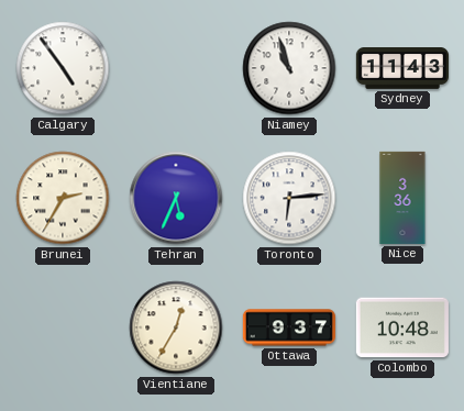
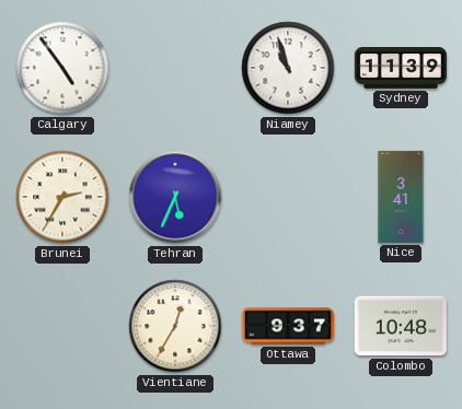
Sydney: 11:43 -> 11:39 (401, 68)
Toronto: 6:14 -> none (289, 198)
Nice: 3:36 -> 3:41 (401, 197)
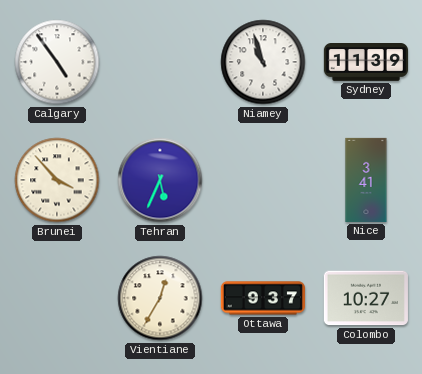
Brunei: 2:35 -> 3:53 (57, 180)
Colombo: 10:48 -> 10:27 (366, 298)
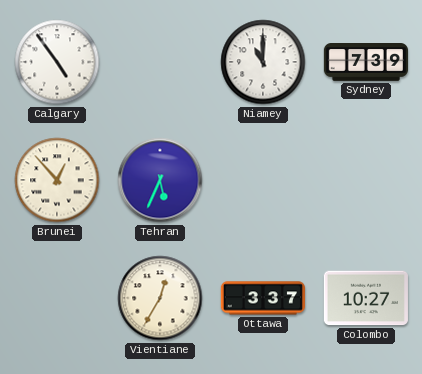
Niamey: 10:57 -> 11:00 (263, 62)
Sydney: 11:39 -> 7:39 (366, 62)
Brunei: 3:53 -> 12:53 (57, 180)
Nice: 3:41 -> none (366, 180)
Ottawa: 9:37 -> 3:37 (263, 298)
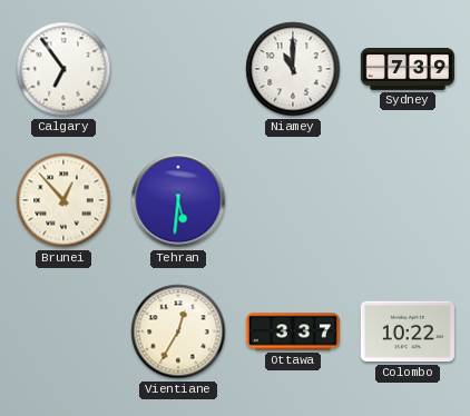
Calgary: 4:54 -> 6:54 (63, 69)
Tehran: 5:34 -> 5:31 (178, 200)
Colombo: 10:27 -> 10:22 (408, 331)
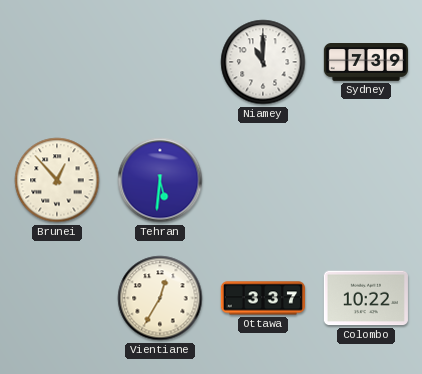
Calgary: 6:54 -> none (63, 69)
